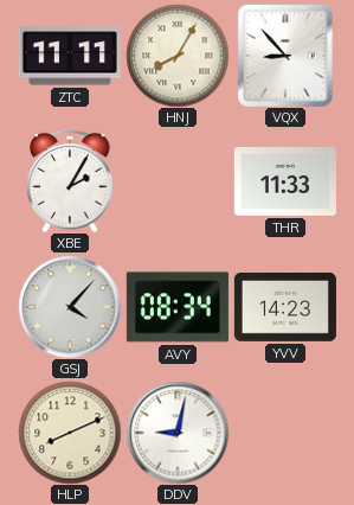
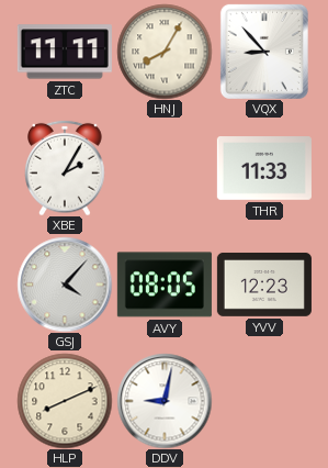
AVY: 08:34 -> 08:05 (165, 285)
YVV: 14:23 -> 12:23 (264, 285)
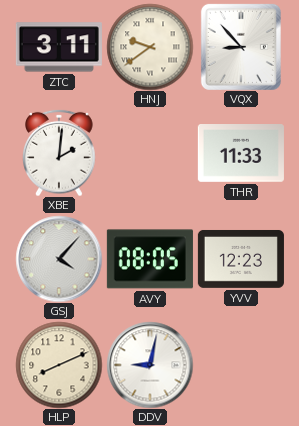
ZTC: 11:11 -> 3:11 (59, 47)
HNJ: 8:05 -> 9:39 (150, 47)
XBE: 2:05 -> 2:01 (59, 153)
